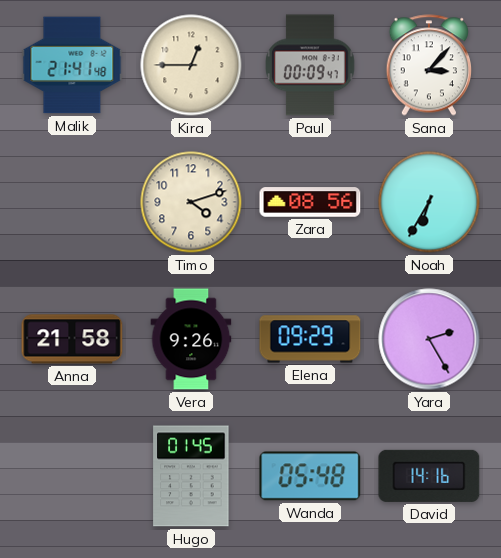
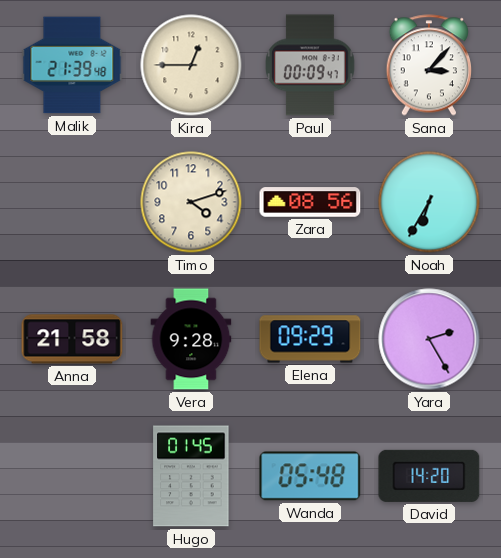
Malik: 21:41 -> 21:39 (72, 65)
Vera: 9:26 -> 9:28 (191, 339)
David: 14:16 -> 14:20 (429, 476)
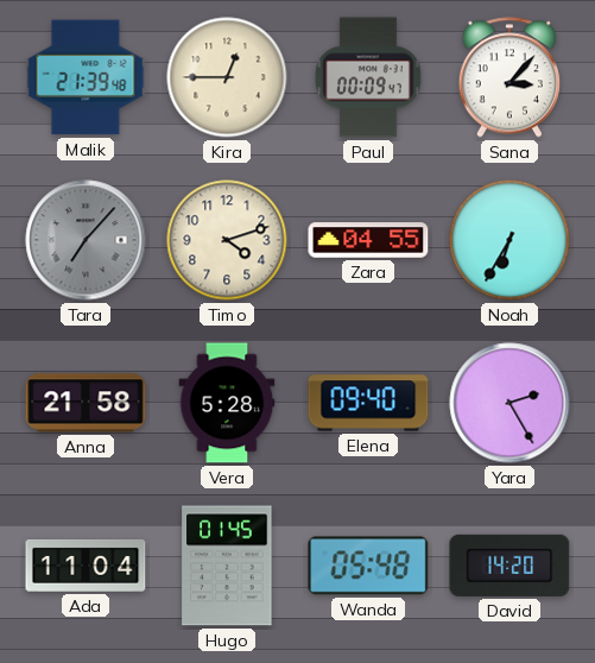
Tara: none -> 7:07 (86, 240)
Zara: 08:56 -> 04:55 (368, 240)
Vera: 9:28 -> 5:28 (227, 403)
Elena: 09:29 -> 09:40 (368, 403)
Ada: none -> 11:04 (86, 566)
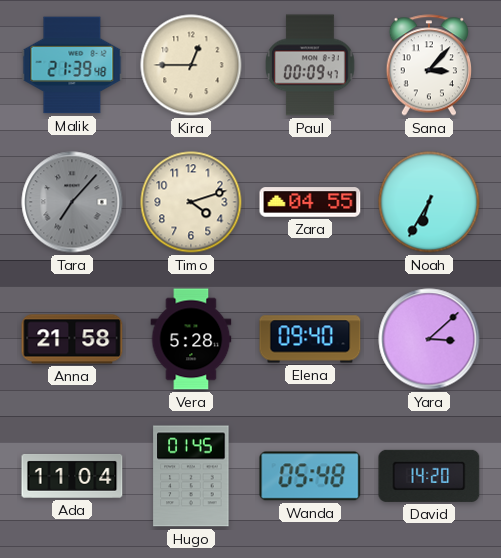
Yara: 2:25 -> 3:08 (429, 339)
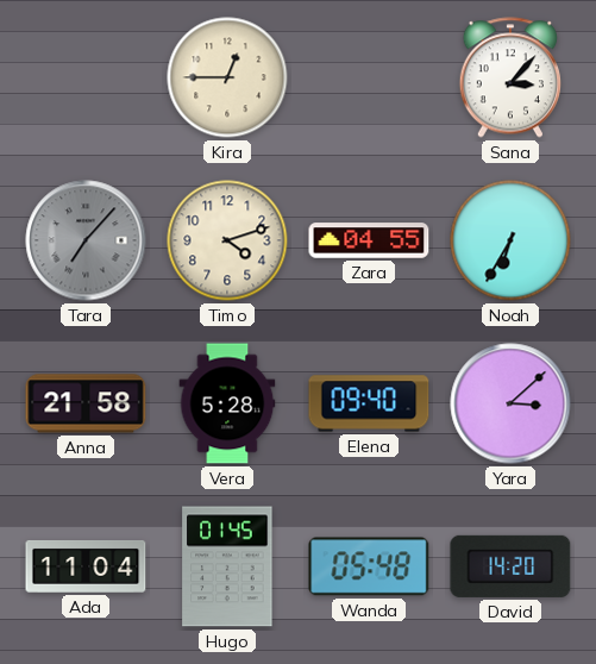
Malik: 21:39 -> none (72, 65)
Paul: 00:09 -> none (311, 65)
